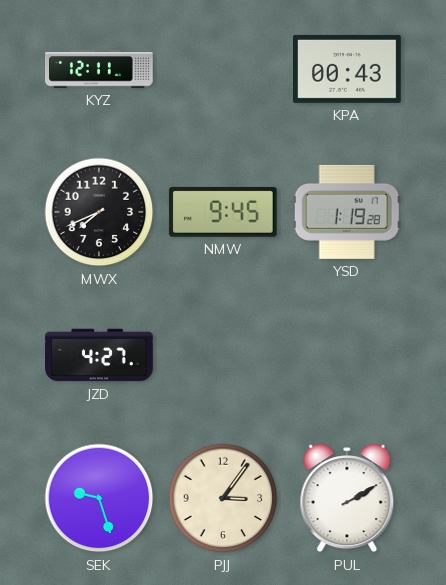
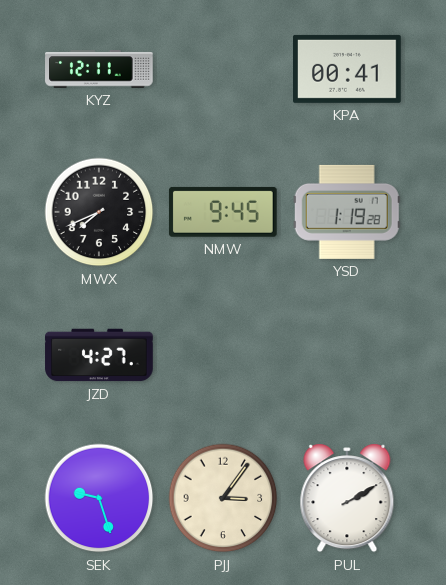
KPA: 00:43 -> 00:41 (348, 69)
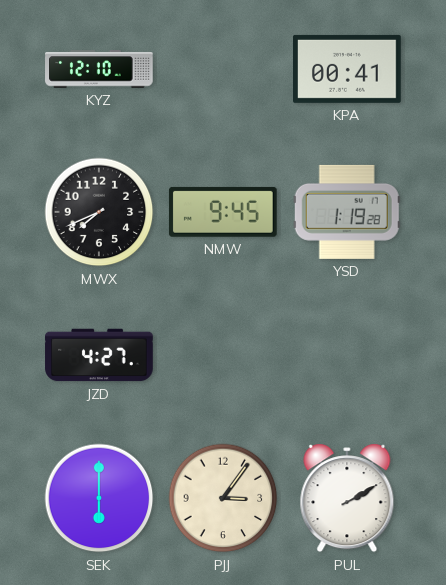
KYZ: 12:11 -> 12:10 (99, 69)
SEK: 9:27 -> 6:00 (99, 498)
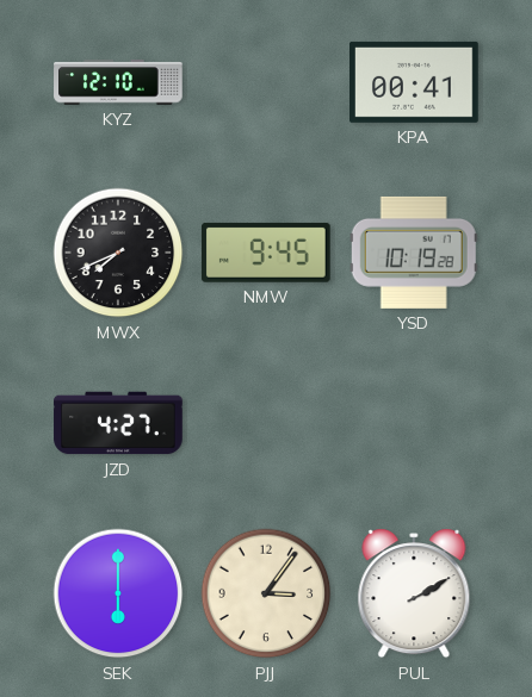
YSD: 1:19 -> 10:19 (414, 253)
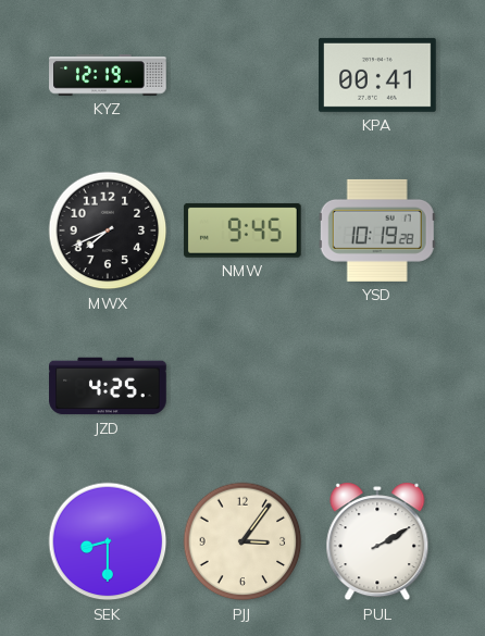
KYZ: 12:10 -> 12:19 (108, 75)
JZD: 4:27 -> 4:25 (108, 386)
SEK: 6:00 -> 8:30 (108, 541)
